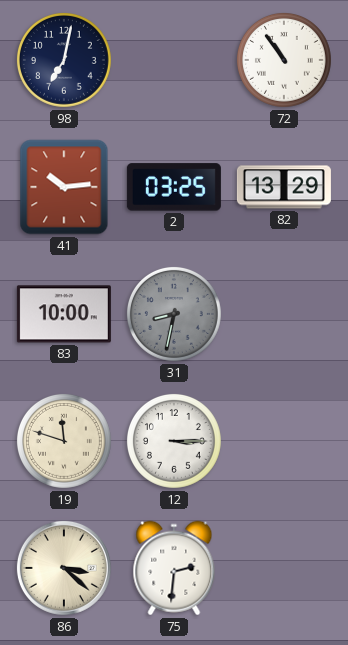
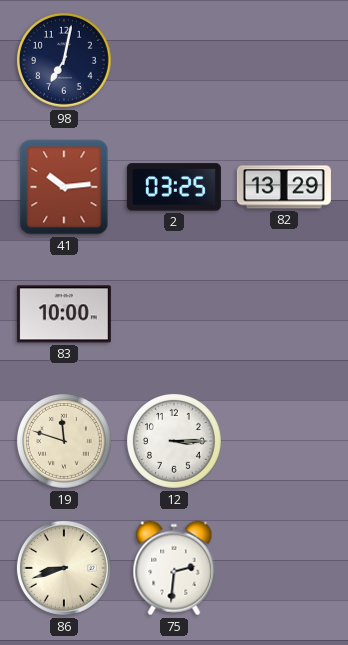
72: 10:54 -> none (284, 60)
31: 8:32 -> none (174, 314)
86: 3:22 -> 8:42 (64, 568)
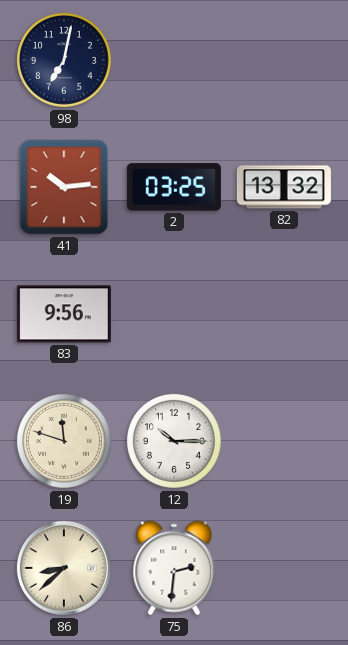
82: 13:29 -> 13:32 (284, 187)
83: 10:00 -> 9:56 (64, 314)
12: 3:15 -> 10:15 (174, 441)
86: 8:42 -> 8:38 (64, 568)
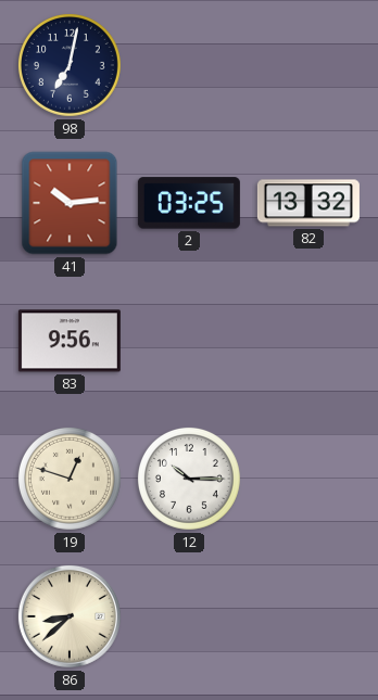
19: 11:48 -> 12:48 (70, 479)
75: 2:31 -> none (174, 568)
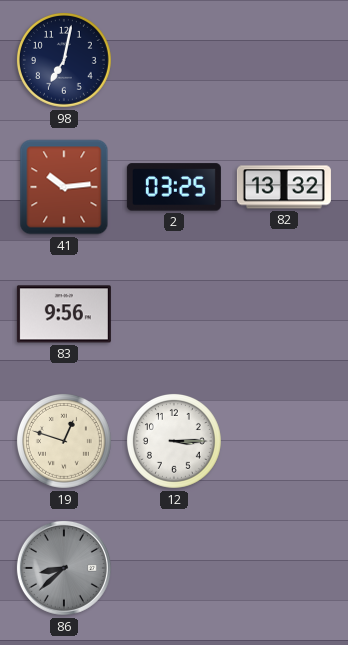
12: 10:15 -> 3:15 (174, 441)
86 dial: cream -> grey (64, 568)
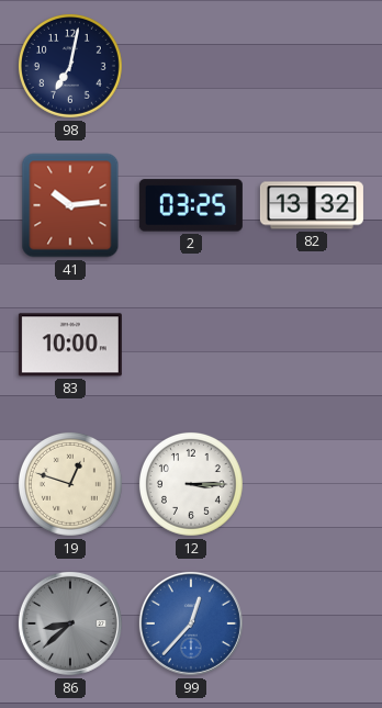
83: 9:56 -> 10:00 (70, 345)
99: none -> 12:37 (191, 623)
